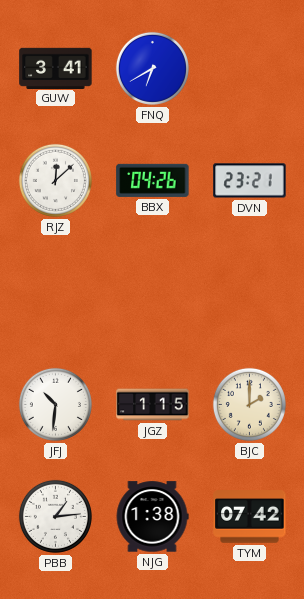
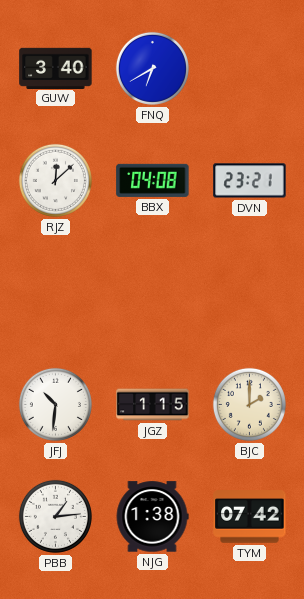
GUW: 3:41 -> 3:40 (56, 68)
BBX: 04:26 -> 04:08 (153, 180)
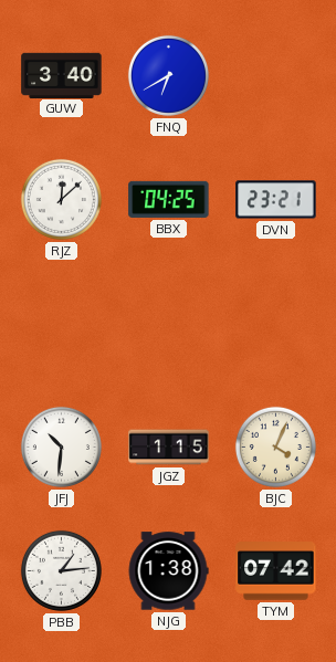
BBX: 04:08 -> 04:25 (169, 199)
BJC: 2:00 -> 4:04 (275, 446)
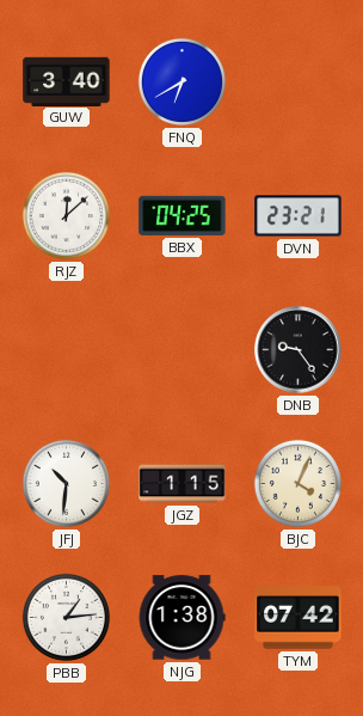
DNB: none -> 9:24 (299, 350)
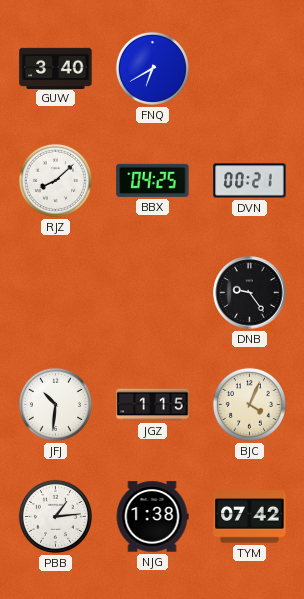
RJZ: 12:08 -> 8:08 (55, 180)
DVN: 23:21 -> 00:21 (250, 181)
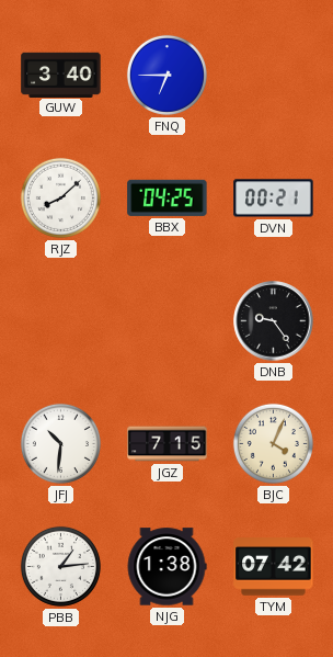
FNQ: 6:40 -> 6:45 (166, 75)
JGZ: 1:15 -> 7:15 (168, 444)
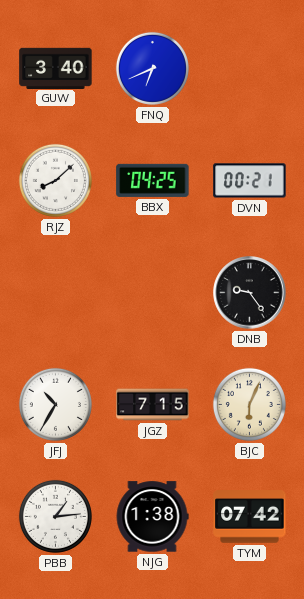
FNQ: 6:45 -> 6:41 (152, 68)
JFJ: 10:31 -> 10:35 (55, 404)
BJC: 4:04 -> 6:04 (249, 404)
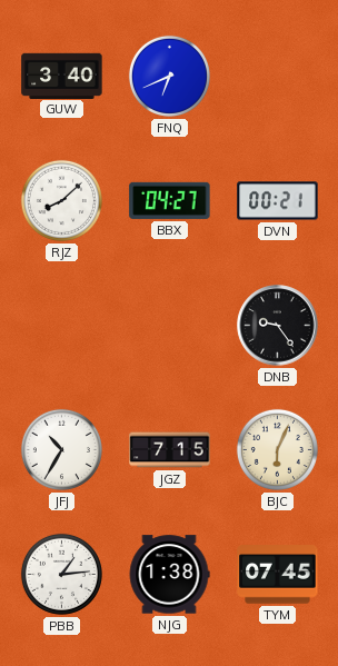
BBX: 04:25 -> 04:27 (170, 200)
TYM: 07:42 -> 07:45 (278, 575)
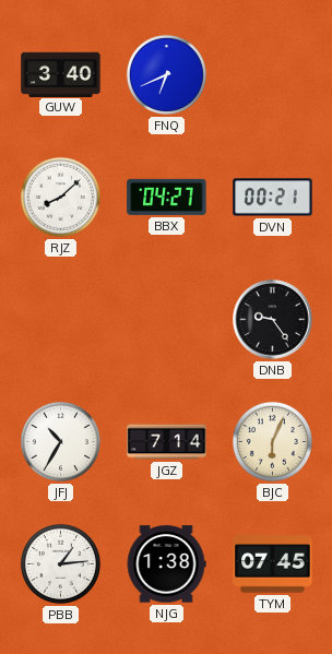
JGZ: 7:15 -> 7:14 (167, 442)
